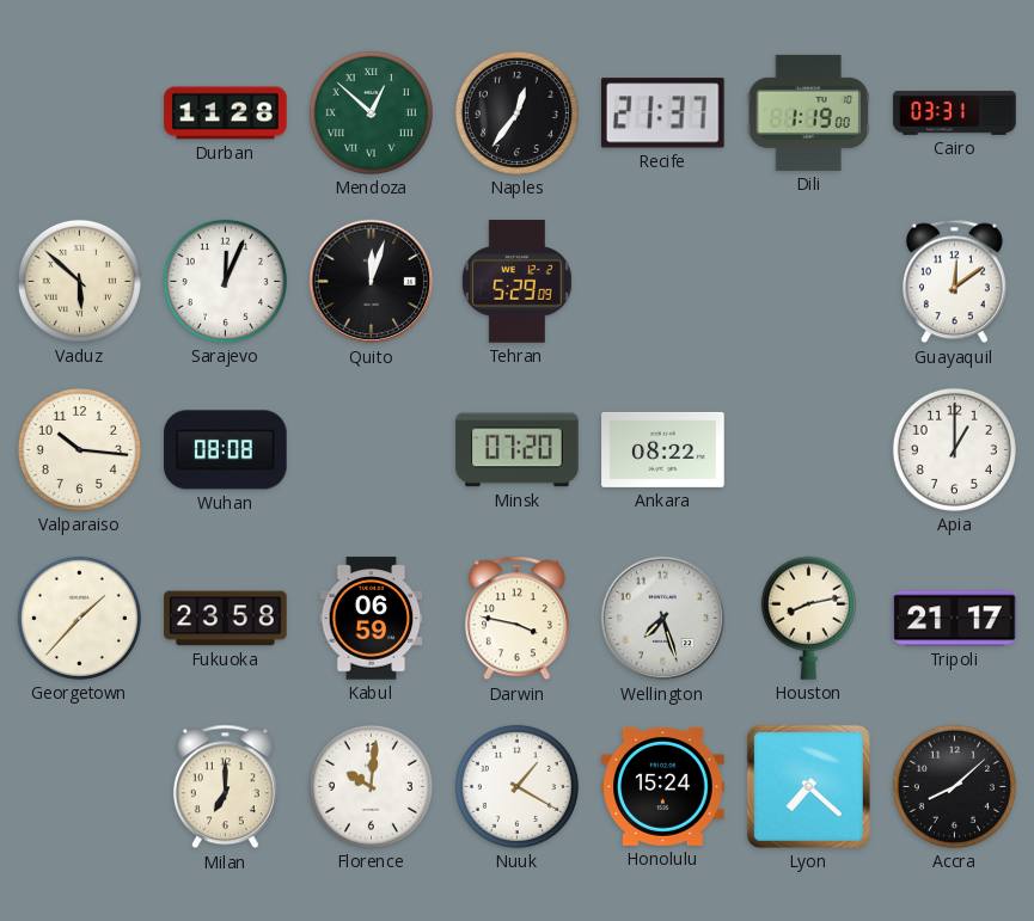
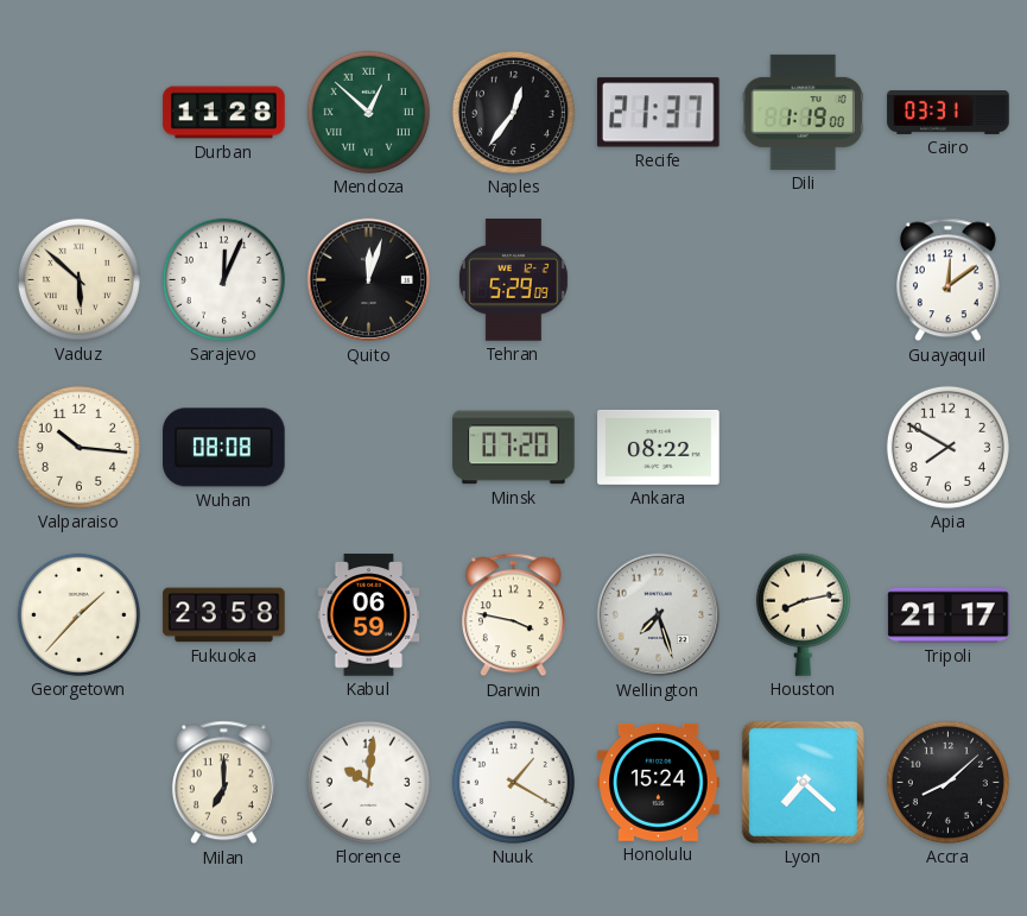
Apia: 1:00 -> 7:50 (947, 447)
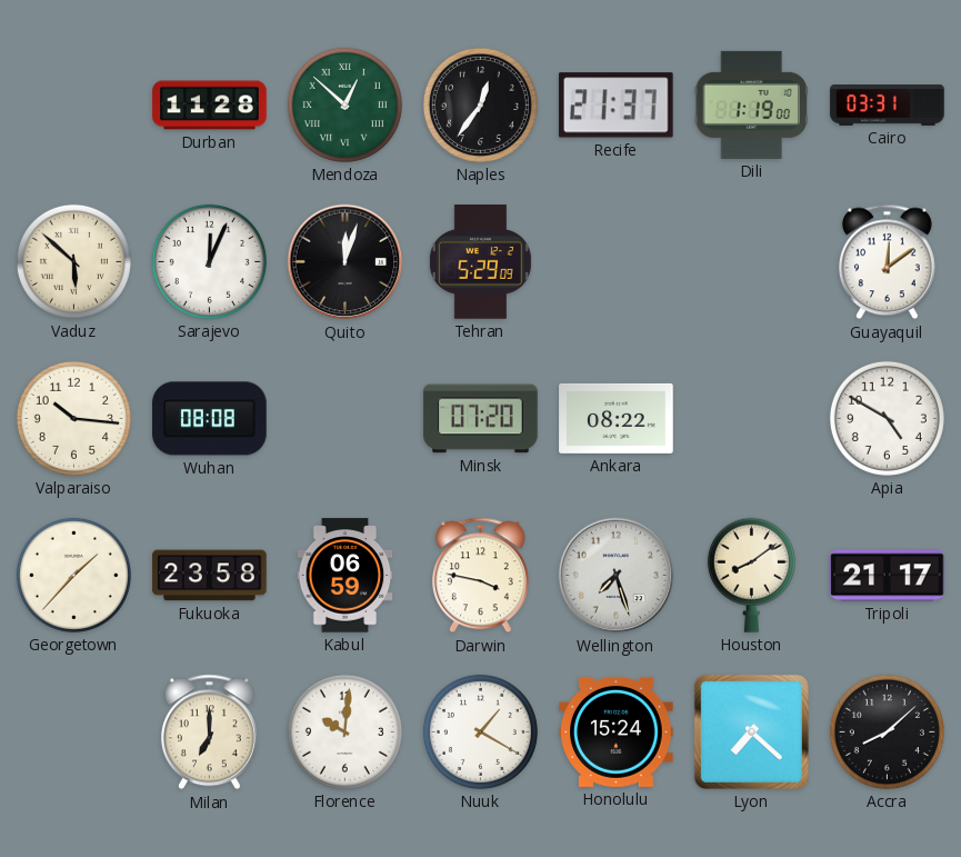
Apia: 7:50 -> 4:50 (887, 418)
Houston: 8:13 -> 8:09 (751, 575)
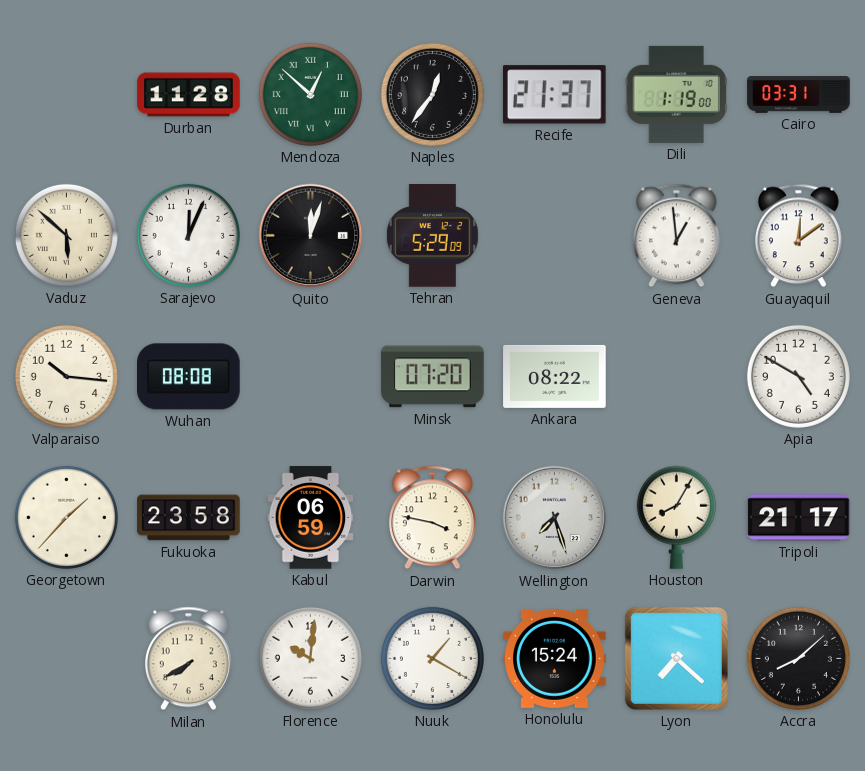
Geneva: none -> 12:59 (676, 236)
Houston: 8:09 -> 8:05 (676, 517)
Milan: 7:00 -> 7:40 (188, 659)
